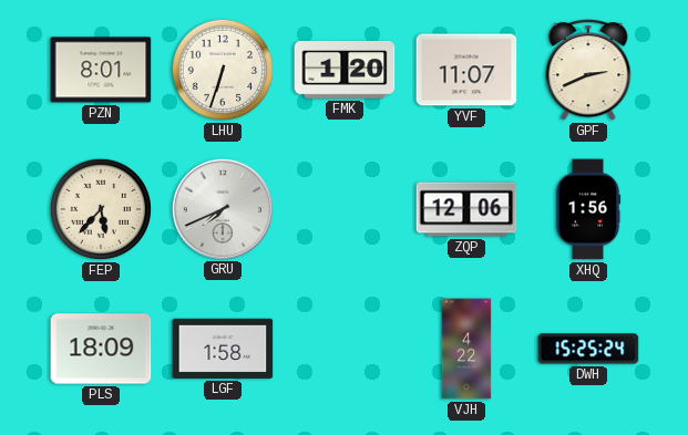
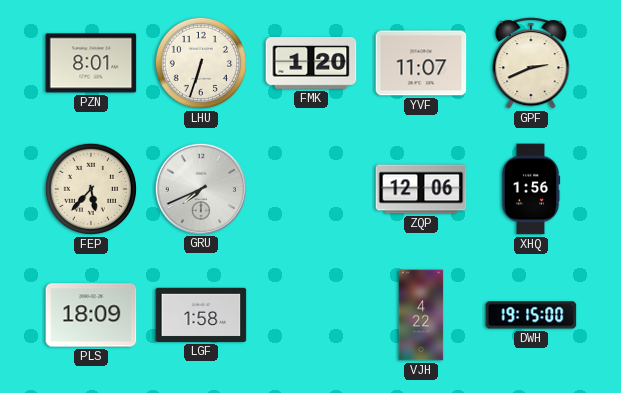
DWH: 15:25 -> 19:15 (531, 315)
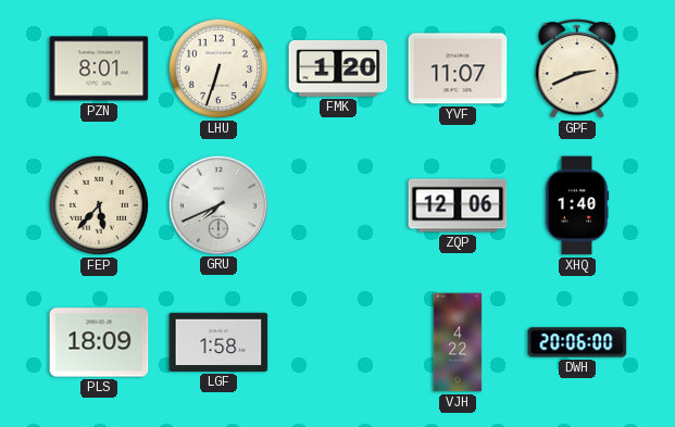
XHQ: 1:56 -> 1:40 (577, 205)
DWH: 19:15 -> 20:06 (577, 342)
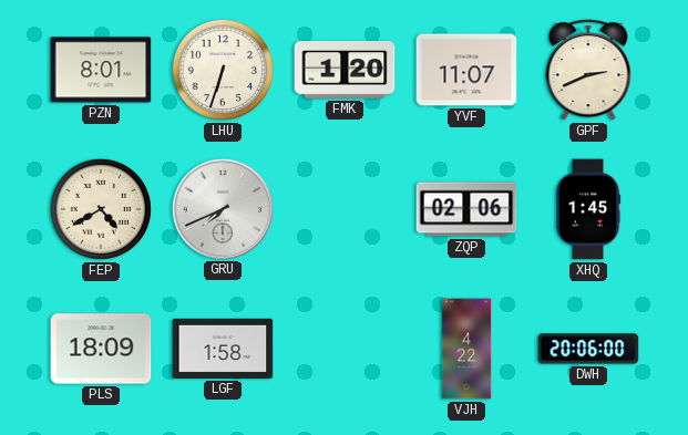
FEP: 5:37 -> 4:40 (101, 209)
ZQP: 12:06 -> 02:06 (466, 209)
XHQ: 1:40 -> 1:45 (588, 209)
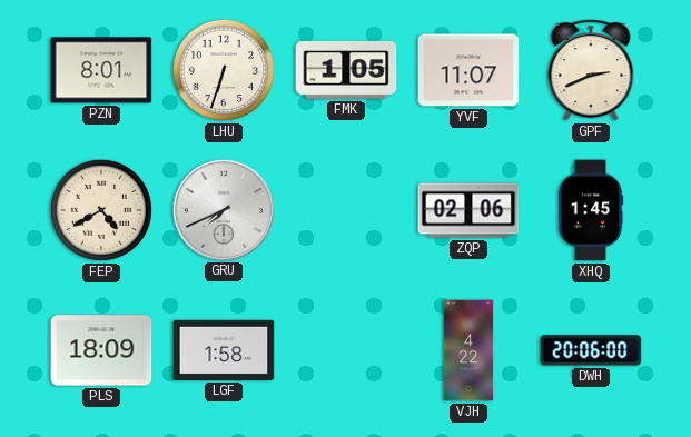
FMK: 1:20 -> 1:05 (346, 70)
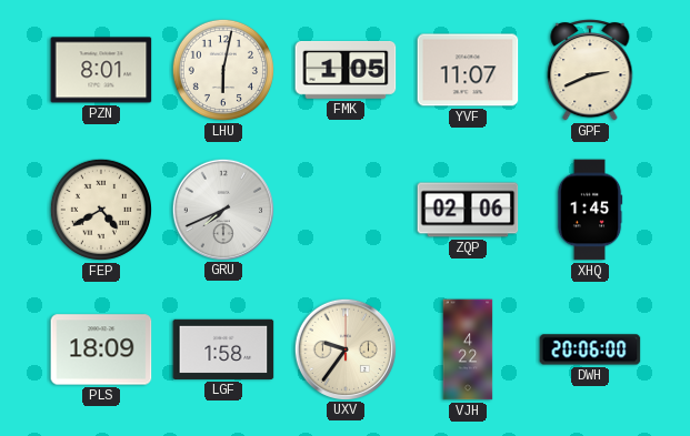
LHU: 6:33 -> 6:02 (223, 70)
UXV: none -> 9:36 (344, 348)
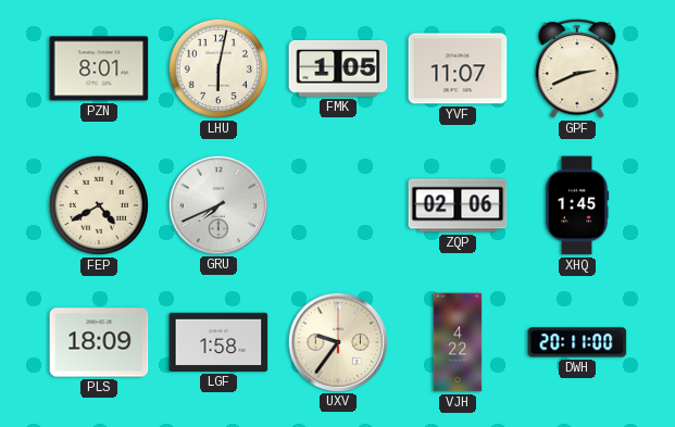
DWH: 20:06 -> 20:11 (577, 342)
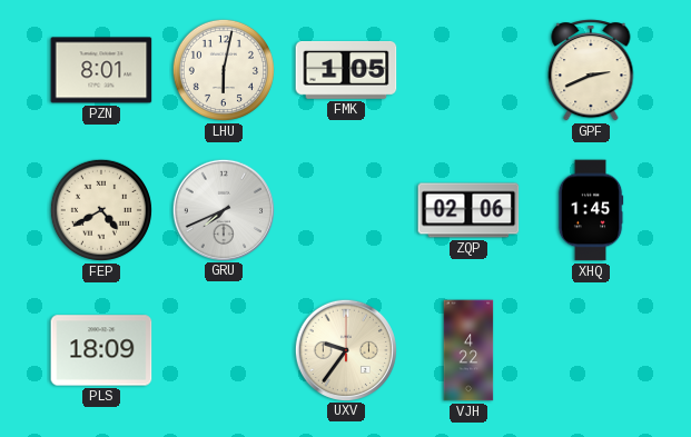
YVF: 11:07 -> none (458, 68)
LGF: 1:58 -> none (218, 342)
DWH: 20:11 -> none (577, 342)
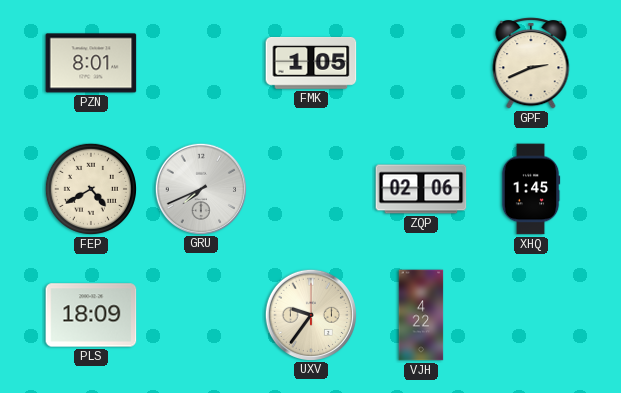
LHU: 6:02 -> none (224, 70)
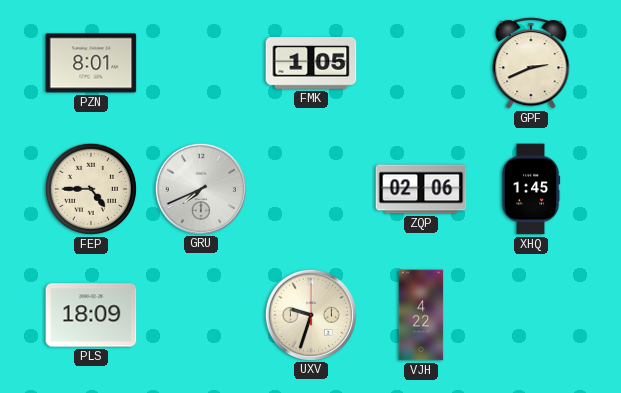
FEP: 4:40 -> 4:45 (91, 189)
UXV: 9:36 -> 9:33 (310, 314)
